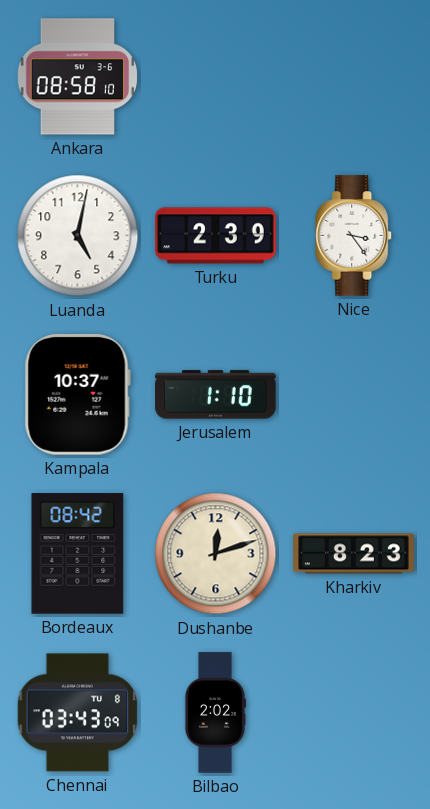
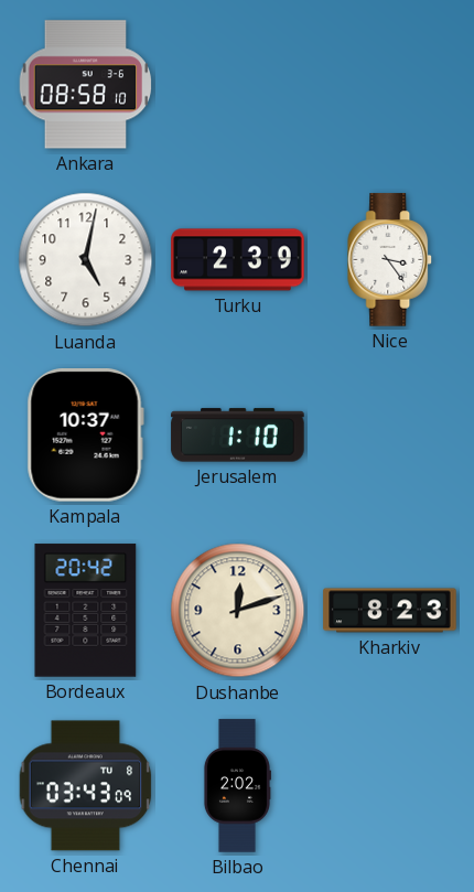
Bordeaux: 08:42 -> 20:42 (86, 611)
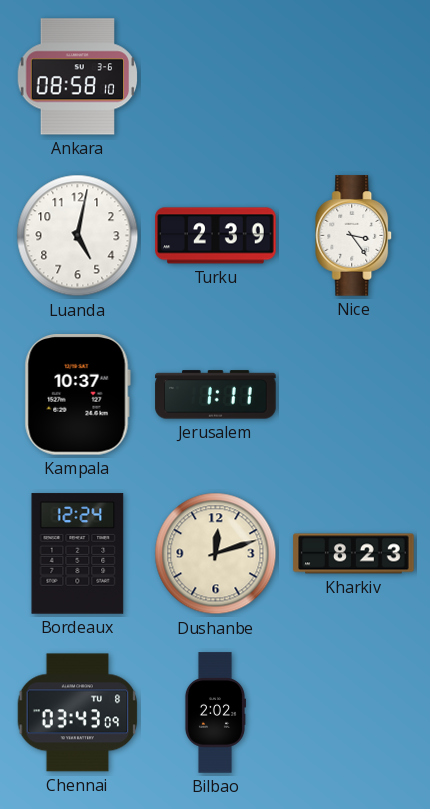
Jerusalem: 1:10 -> 1:11 (216, 395)
Bordeaux: 20:42 -> 12:24 (78, 554)
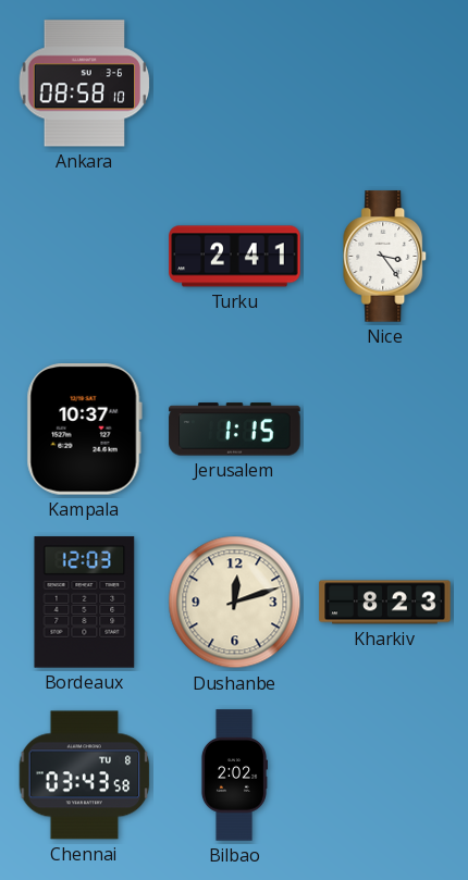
Luanda: 5:02 -> none (78, 236)
Turku: 2:39 -> 2:41 (235, 257)
Jerusalem: 1:11 -> 1:15 (235, 430)
Bordeaux: 12:24 -> 12:03 (85, 603)
Chennai: 03:43:09 -> 03:43:58 (85, 776)
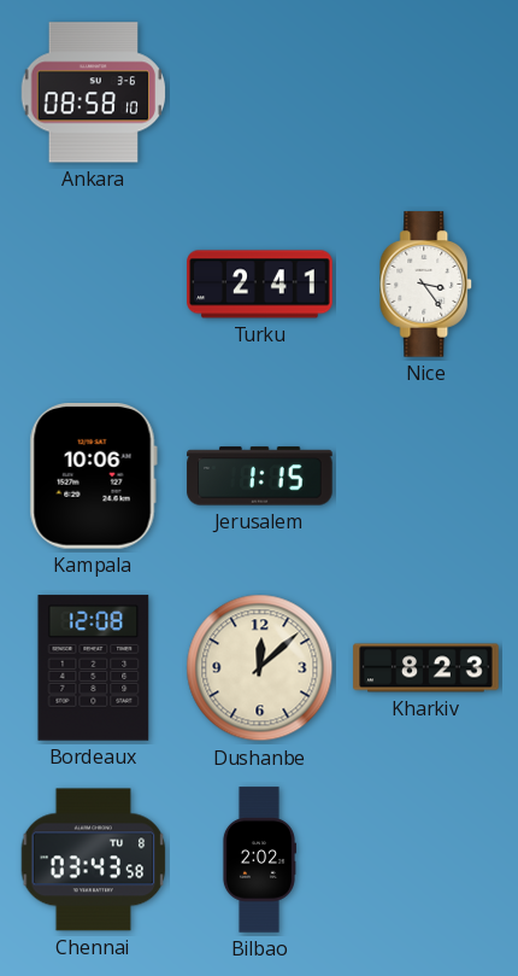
Kampala: 10:37 -> 10:06 (93, 477)
Bordeaux: 12:03 -> 12:08 (94, 668)
Dushanbe: 12:12 -> 12:08 (260, 668)
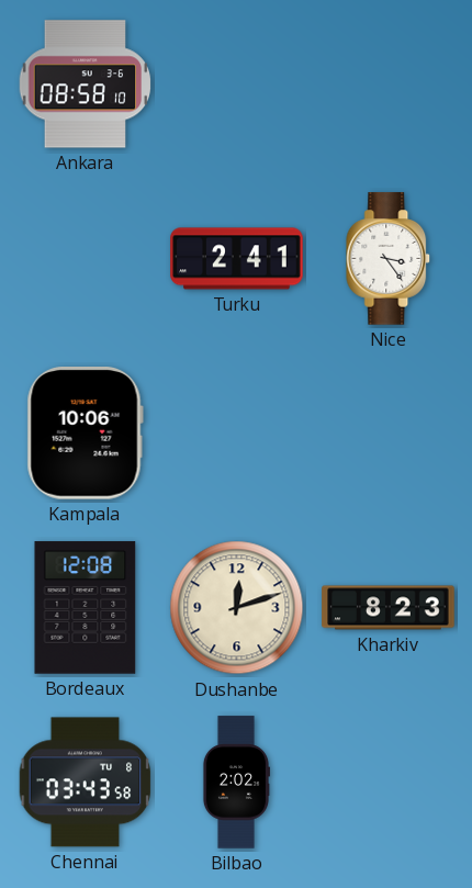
Jerusalem: 1:15 -> none (260, 477)
Dushanbe: 12:08 -> 12:12 (237, 608)
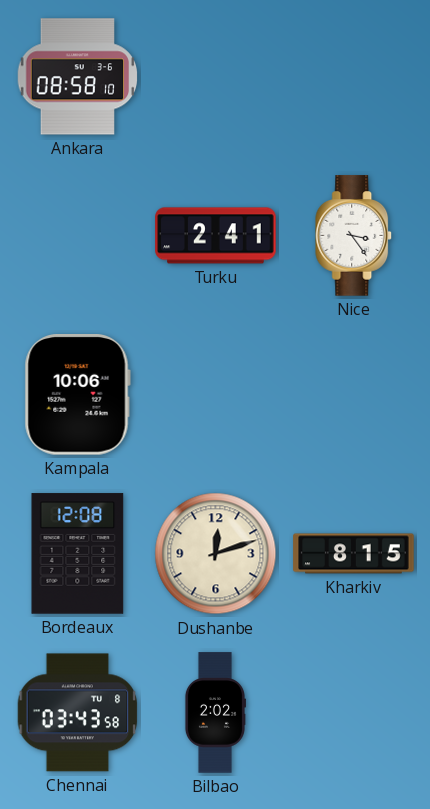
Kharkiv: 8:23 -> 8:15 (354, 554)
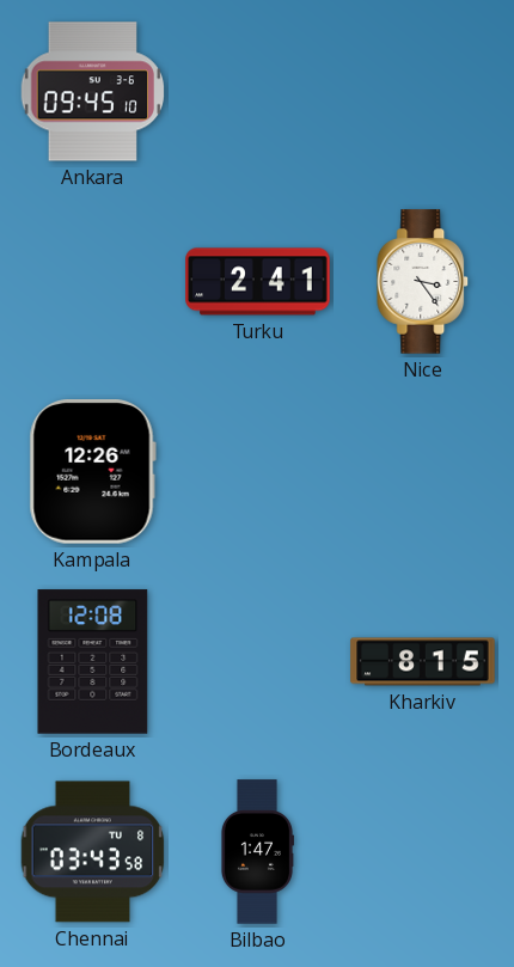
Ankara: 08:58 -> 09:45 (93, 92)
Kampala: 10:06 -> 12:26 (92, 472)
Dushanbe: 12:12 -> none (216, 554)
Bilbao: 2:02 -> 1:47 (257, 852)
